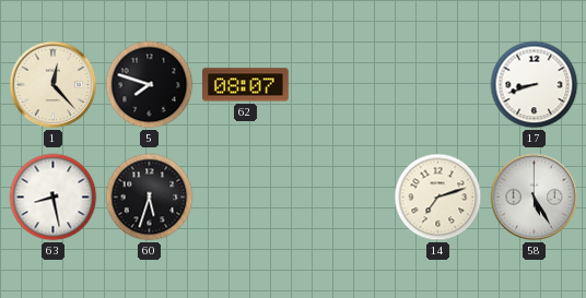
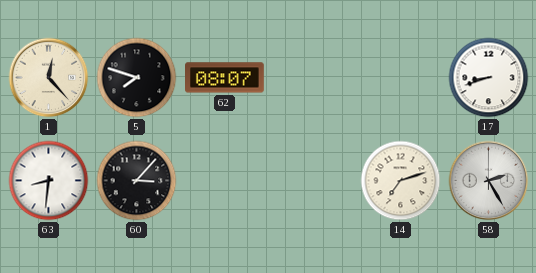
63: 8:28 -> 8:31 (49, 181)
60: 5:33 -> 3:07 (137, 181)
58: 5:25 -> 2:25 (489, 181)
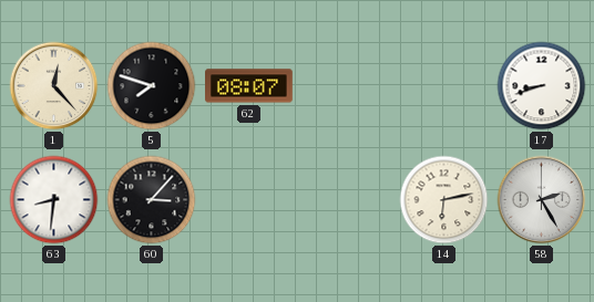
14: 7:12 -> 6:13 (444, 200)
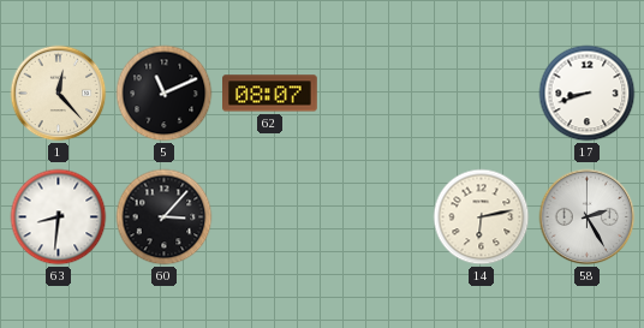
5: 7:48 -> 11:11 (165, 94)
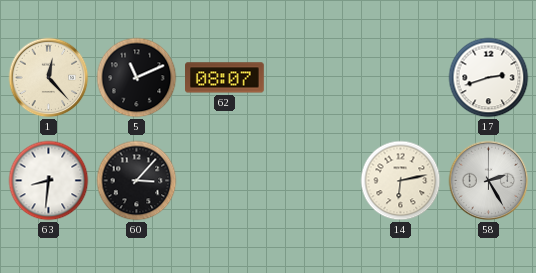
17: 8:42 -> 2:42 (489, 78)
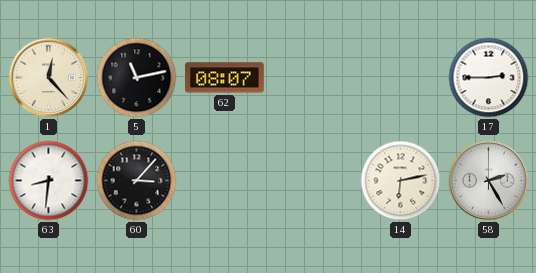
5: 11:11 -> 11:13 (137, 78)
17: 2:42 -> 2:45 (489, 78)
